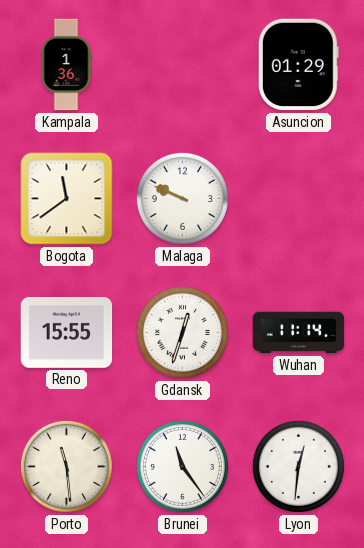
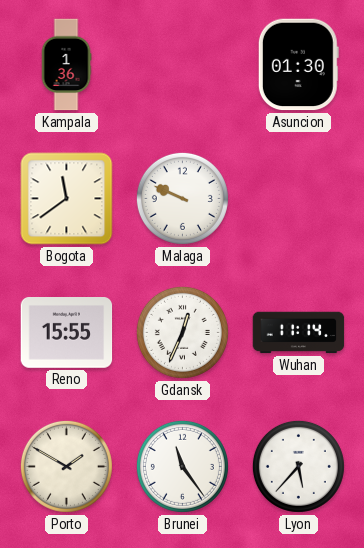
Asuncion: 01:29 -> 01:30 (298, 65)
Gdansk: 12:33 -> 12:34 (182, 332)
Porto: 11:29 -> 1:50 (66, 466)
Lyon: 12:31 -> 5:37 (298, 466)
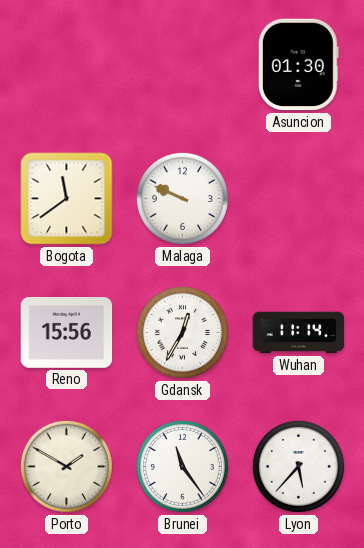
Kampala: 1:36 -> none (66, 65)
Reno: 15:55 -> 15:56 (67, 333)
Gdansk: 12:34 -> 12:35 (182, 332)
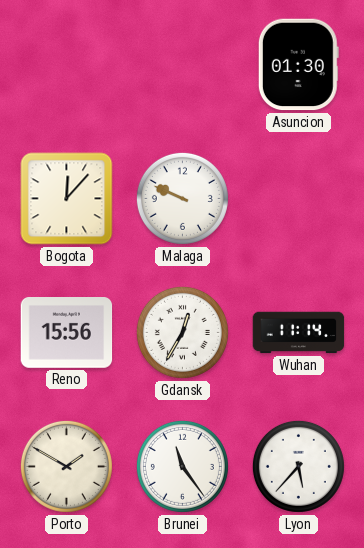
Bogota: 11:39 -> 12:07 (67, 199)
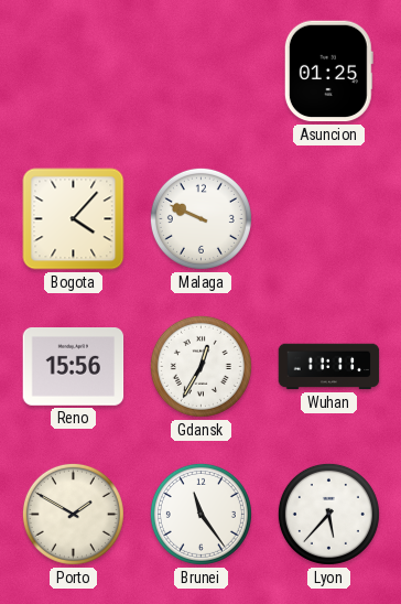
Asuncion: 01:30 -> 01:25 (328, 72)
Bogota: 12:07 -> 4:07 (74, 219)
Wuhan: 11:14 -> 11:11 (329, 367)
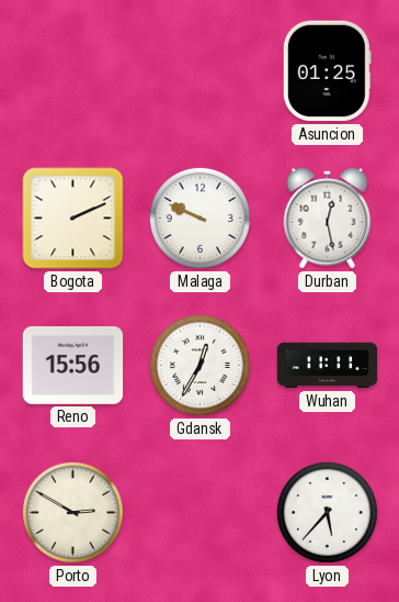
Bogota: 4:07 -> 2:11 (73, 219)
Durban: none -> 12:28 (328, 218)
Porto: 1:50 -> 2:50 (72, 512)
Brunei: 11:24 -> none (201, 514)
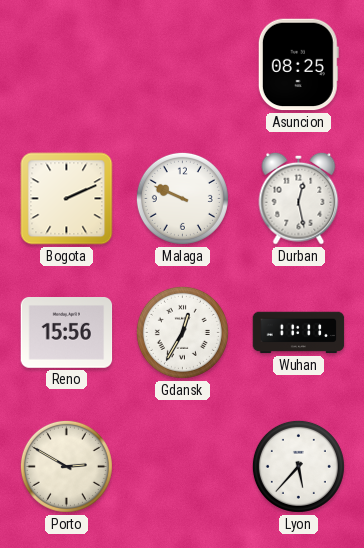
Asuncion: 01:25 -> 08:25 (298, 65)
